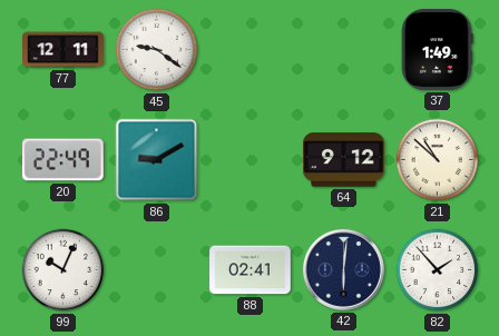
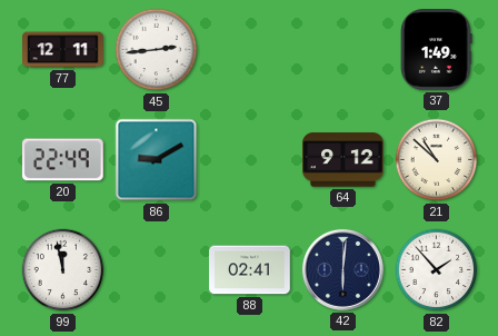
45: 9:21 -> 2:44 (157, 50)
99: 10:04 -> 11:58 (63, 270)
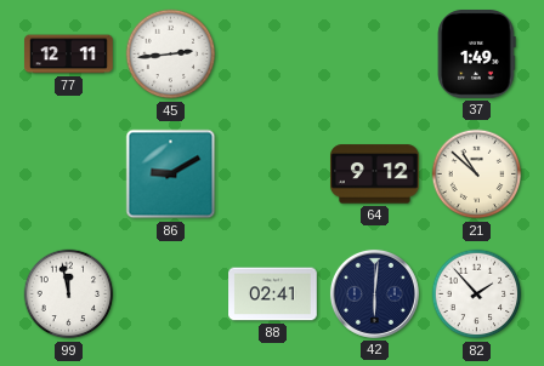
20: 22:49 -> none (62, 160)
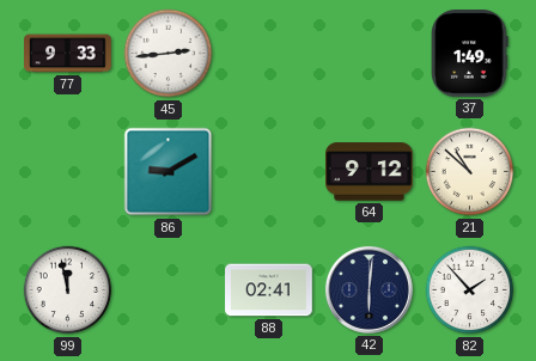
77: 12:11 -> 9:33 (68, 54)
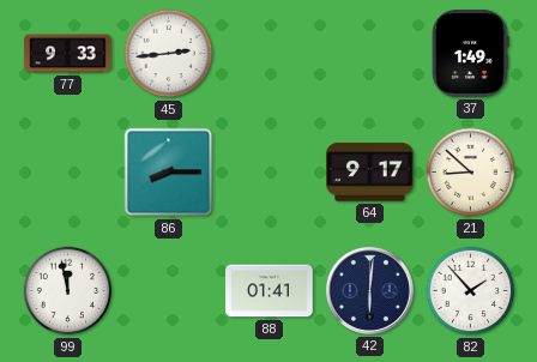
86: 9:10 -> 8:15 (169, 173)
64: 9:12 -> 9:17 (370, 173)
21: 10:52 -> 8:52 (471, 173)
88: 02:41 -> 01:41 (270, 291)
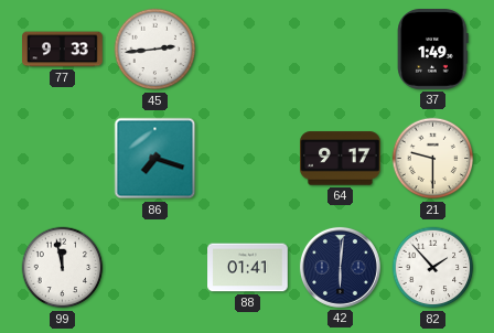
86: 8:15 -> 7:18 (155, 159)
21: 8:52 -> 9:30 (433, 159)
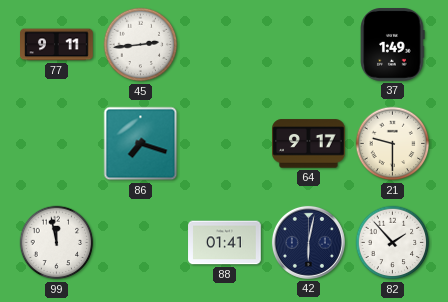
77: 9:33 -> 9:11 (57, 45)
42: 6:01 -> 6:02 (308, 242)
